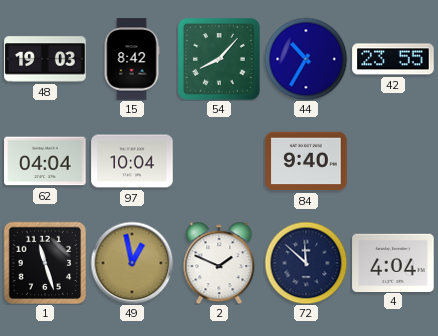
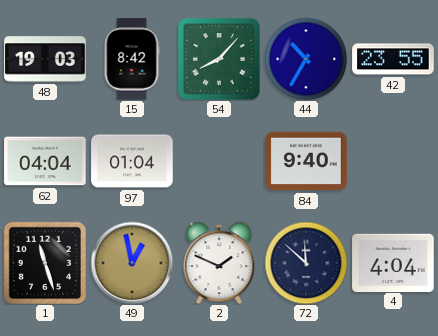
97: 10:04 -> 01:04 (132, 161)
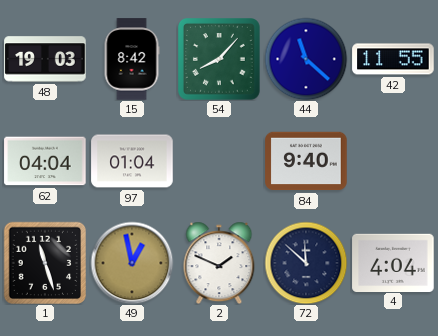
44: 10:35 -> 11:22 (306, 59)
42: 23:55 -> 11:55 (393, 59)
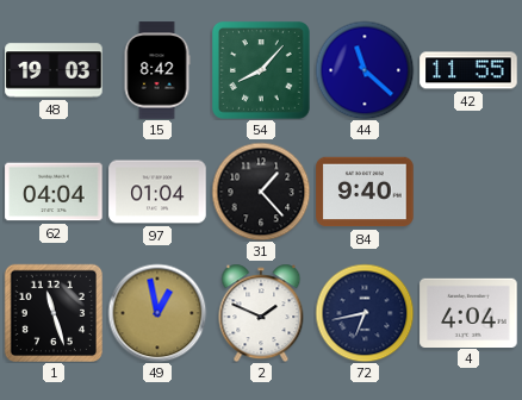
31: none -> 1:23 (261, 192)
72: 11:52 -> 6:43 (365, 313)
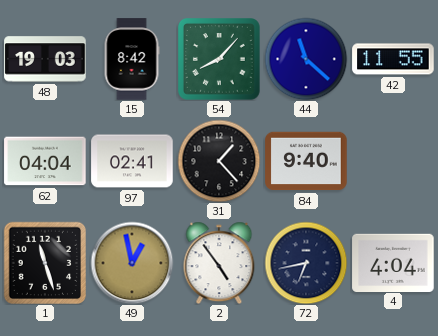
97: 01:04 -> 02:41 (132, 161)
2: 1:49 -> 4:54 (219, 263)
